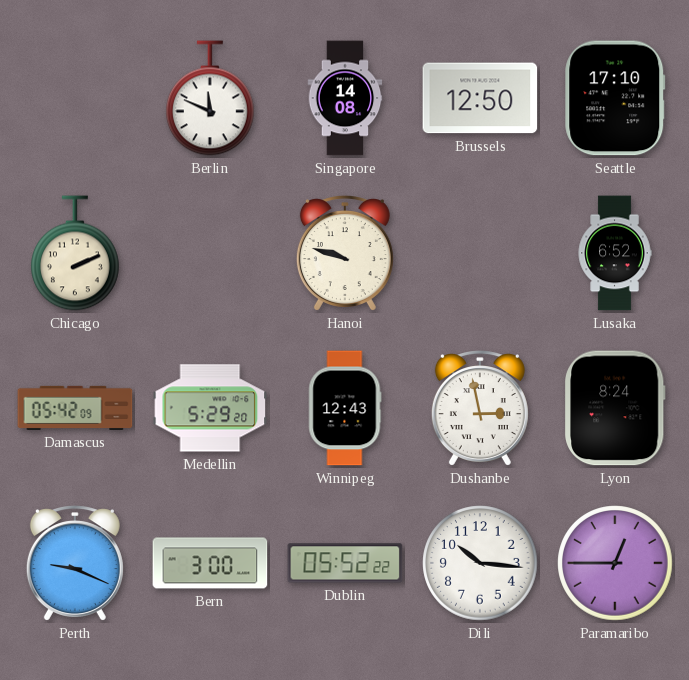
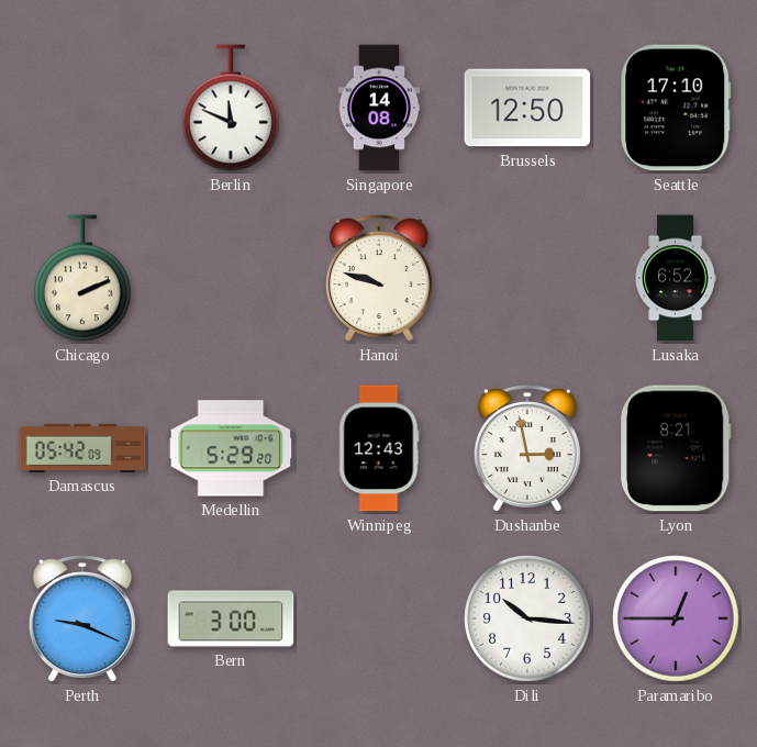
Lyon: 8:24 -> 8:21 (677, 448)
Dublin: 05:52 -> none (345, 563)
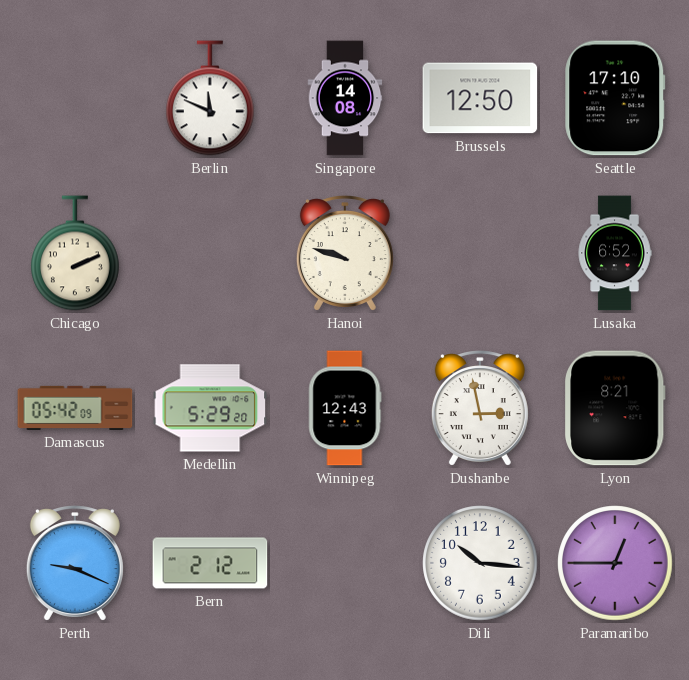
Bern: 3:00 -> 2:12 (210, 563)
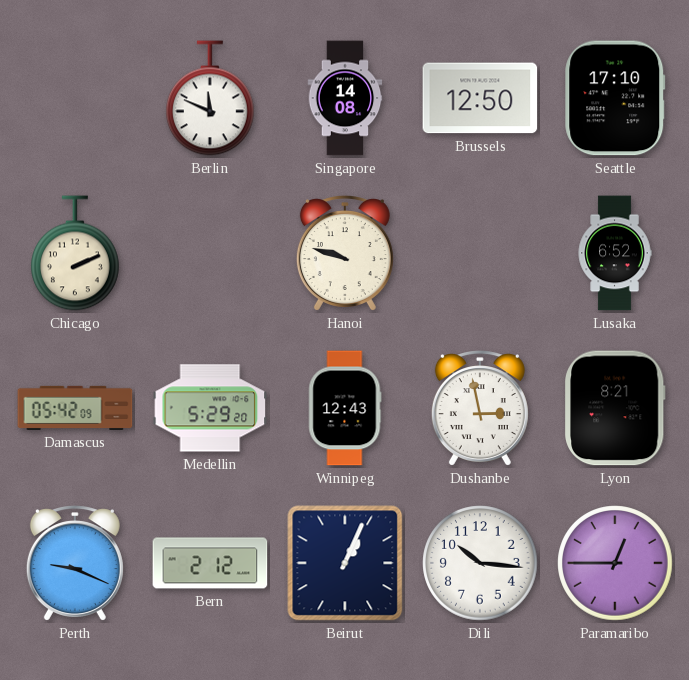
Beirut: none -> 1:04 (345, 563)
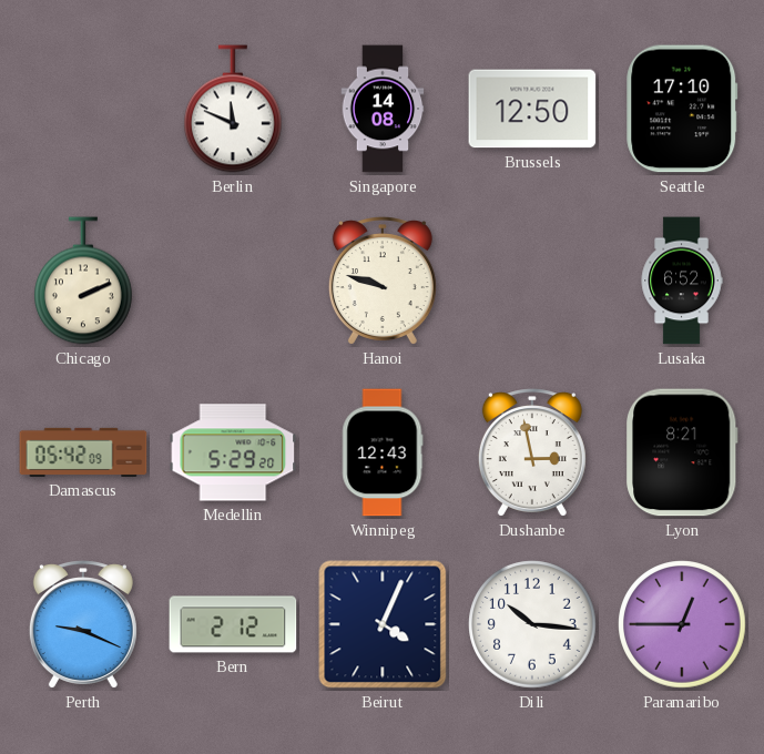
Beirut: 1:04 -> 4:04 (383, 624)
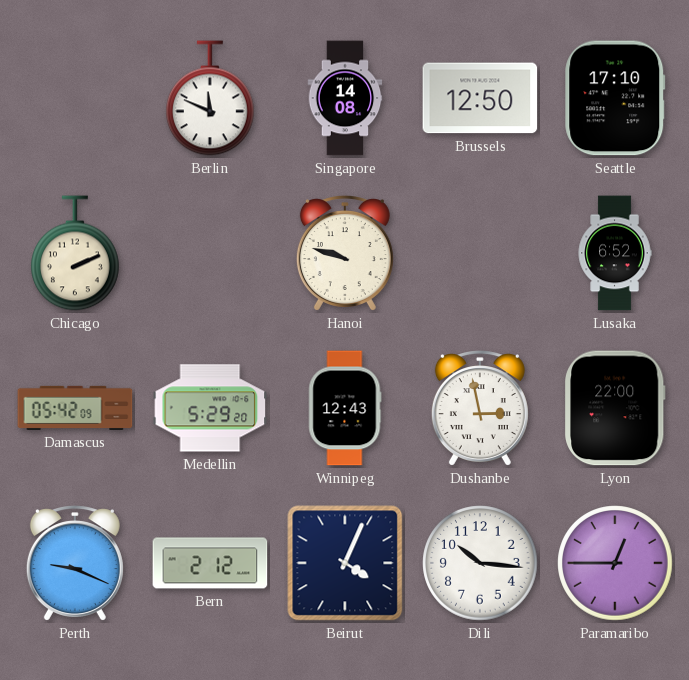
Lyon: 8:21 -> 22:00 (616, 408)
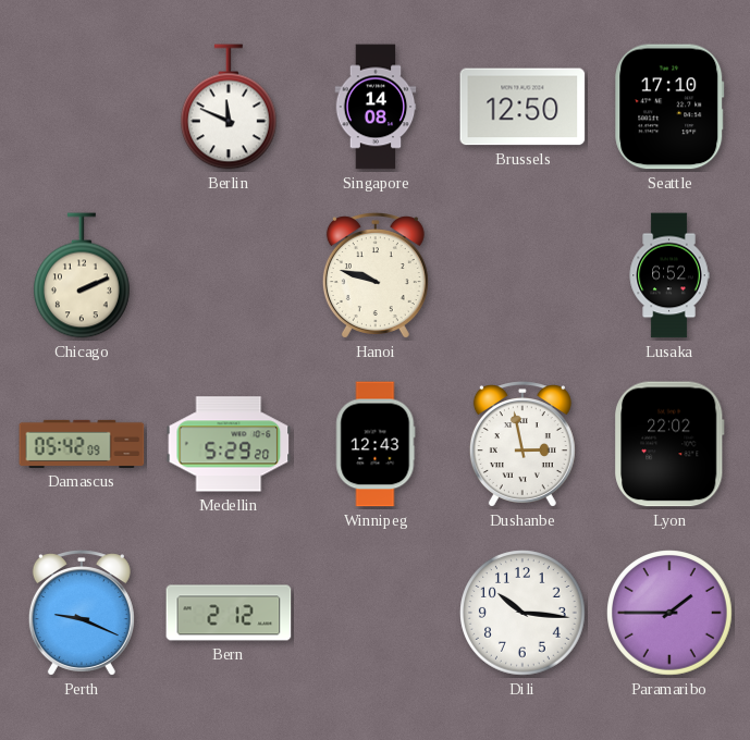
Lyon: 22:00 -> 22:02 (671, 444)
Beirut: 4:04 -> none (345, 563)
Paramaribo: 12:45 -> 1:45 (669, 613)
